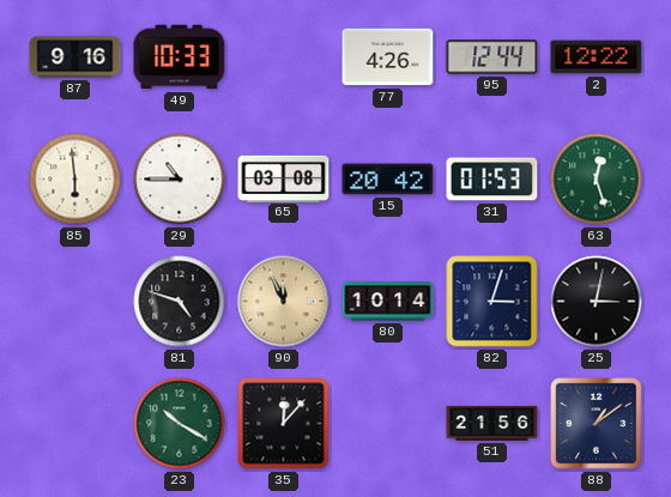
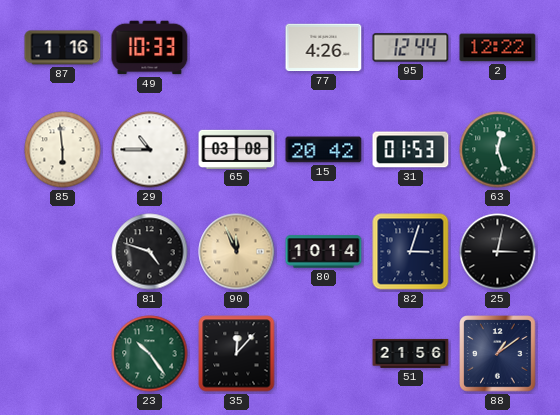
87: 9:16 -> 1:16 (63, 48)
23: 10:20 -> 10:24 (150, 354)
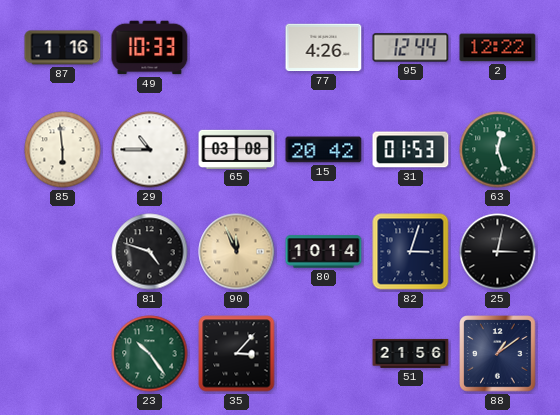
35: 12:07 -> 3:07 (237, 354)
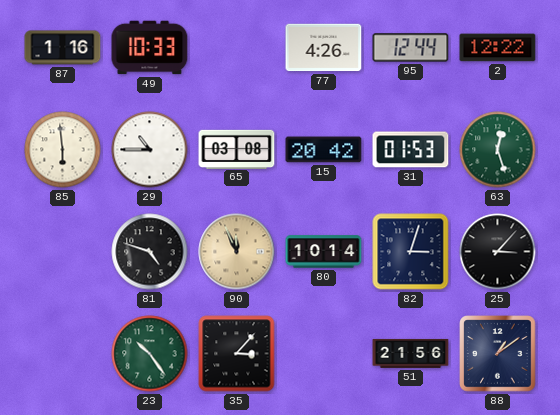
25: 3:02 -> 3:07 (498, 252)
